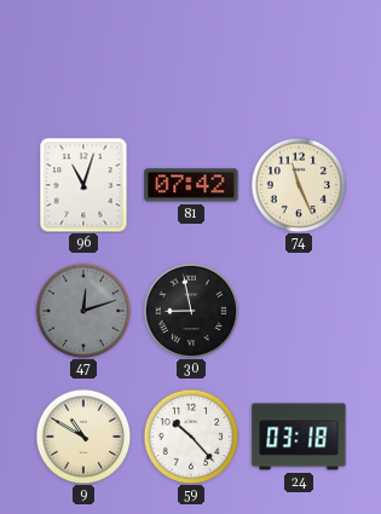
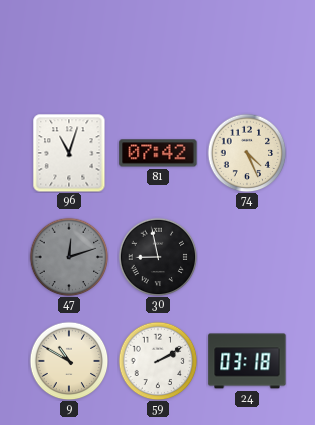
74: 11:26 -> 4:26 (247, 153)
59: 10:23 -> 2:10 (158, 361)
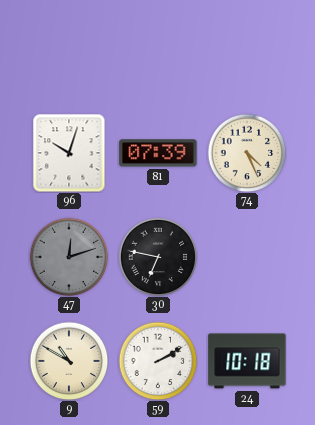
96: 11:03 -> 10:03 (69, 153)
81: 07:42 -> 07:39 (158, 153)
30: 8:58 -> 6:47 (158, 257)
24: 03:18 -> 10:18 (247, 361)
